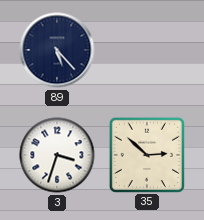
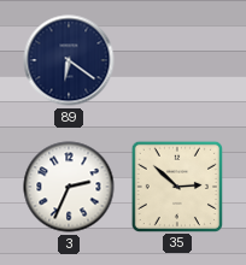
89: 5:23 -> 6:21 (69, 60)
3: 3:33 -> 2:34 (69, 187)
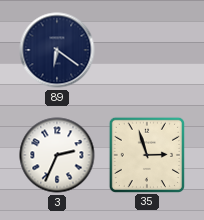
35: 2:52 -> 2:57 (146, 154)
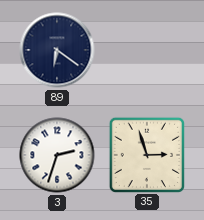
3: 2:34 -> 2:33 (57, 155)
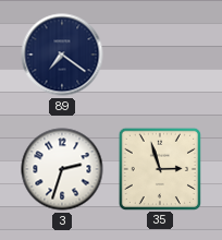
89: 6:21 -> 7:21 (62, 55)
